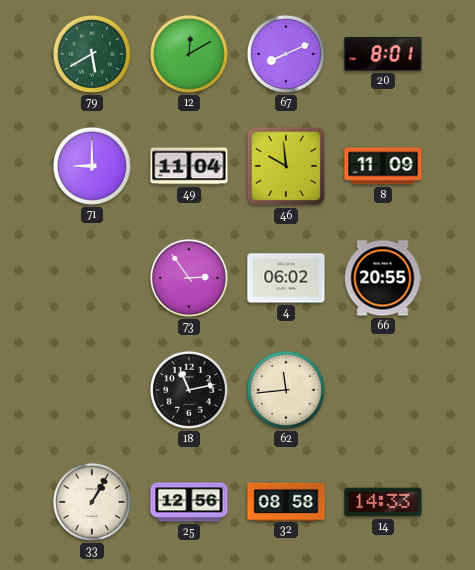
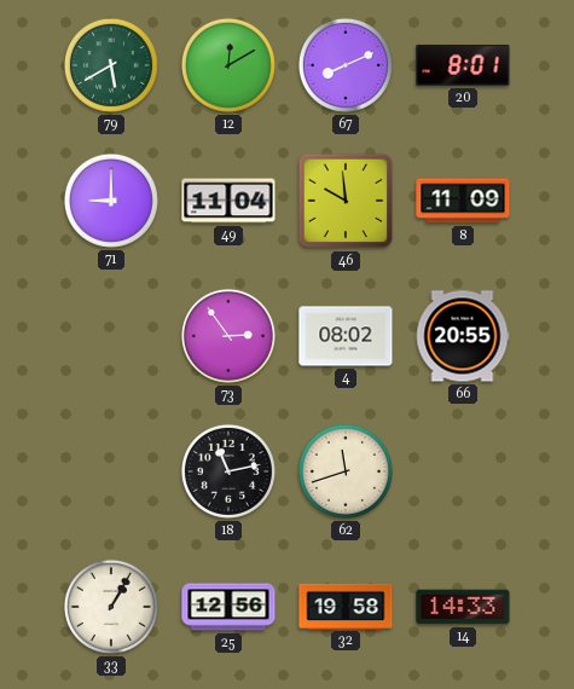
4: 06:02 -> 08:02 (346, 336)
62: 11:44 -> 11:42 (346, 471)
32: 08:58 -> 19:58 (346, 606)
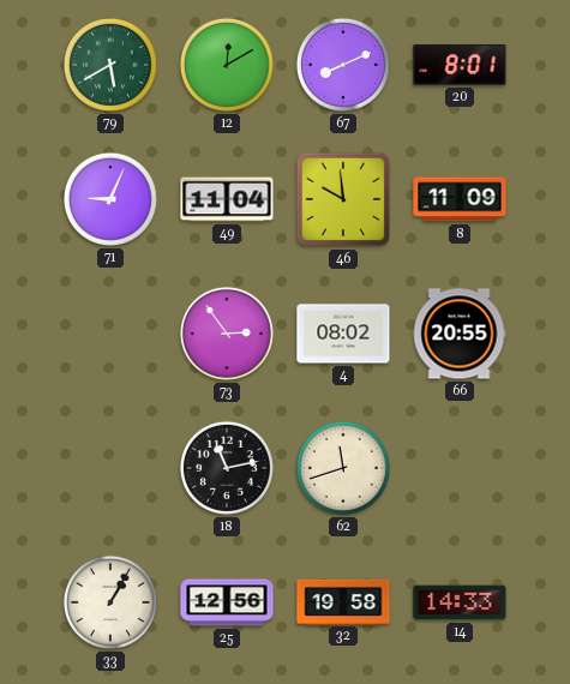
71: 9:00 -> 9:04 (110, 199)
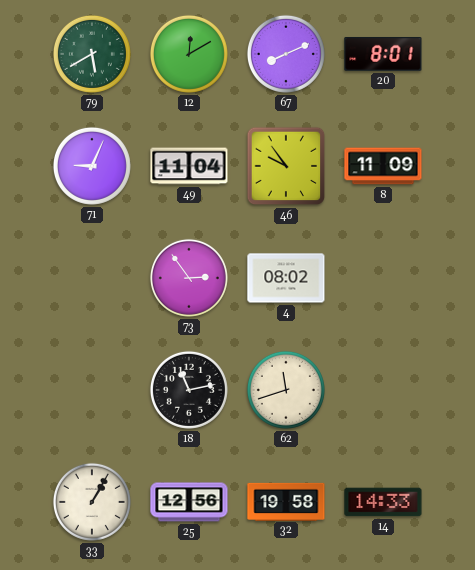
46: 9:59 -> 9:54 (286, 166)
66: 20:55 -> none (460, 334)
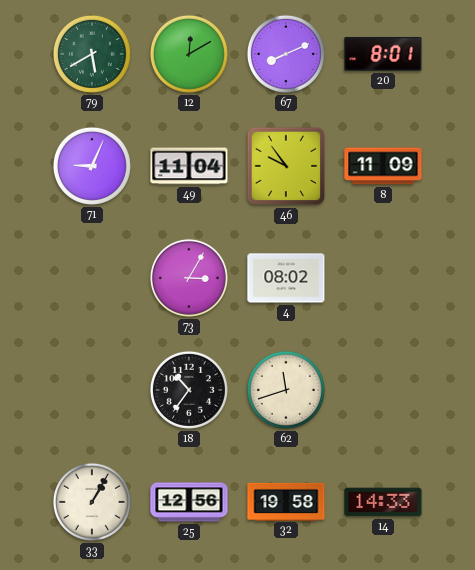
73: 2:54 -> 3:05 (189, 278)
18: 11:13 -> 10:36 (189, 390)
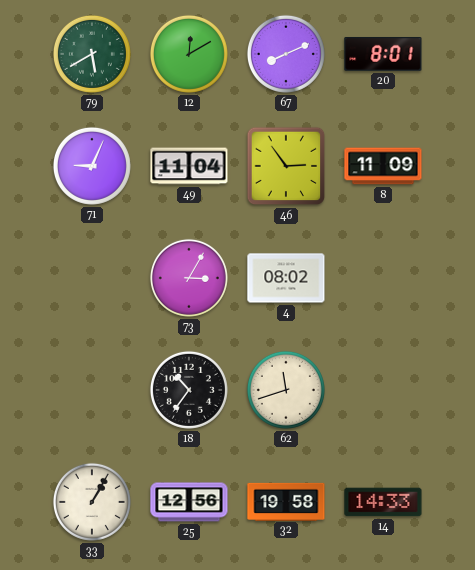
46: 9:54 -> 2:54 (286, 166)
